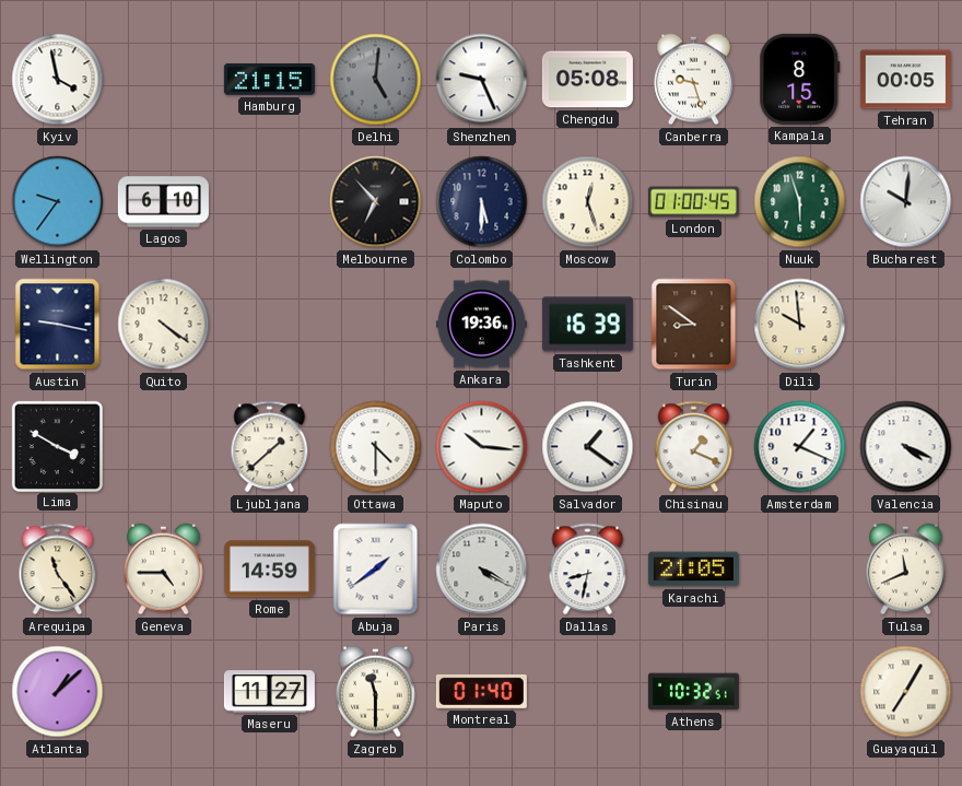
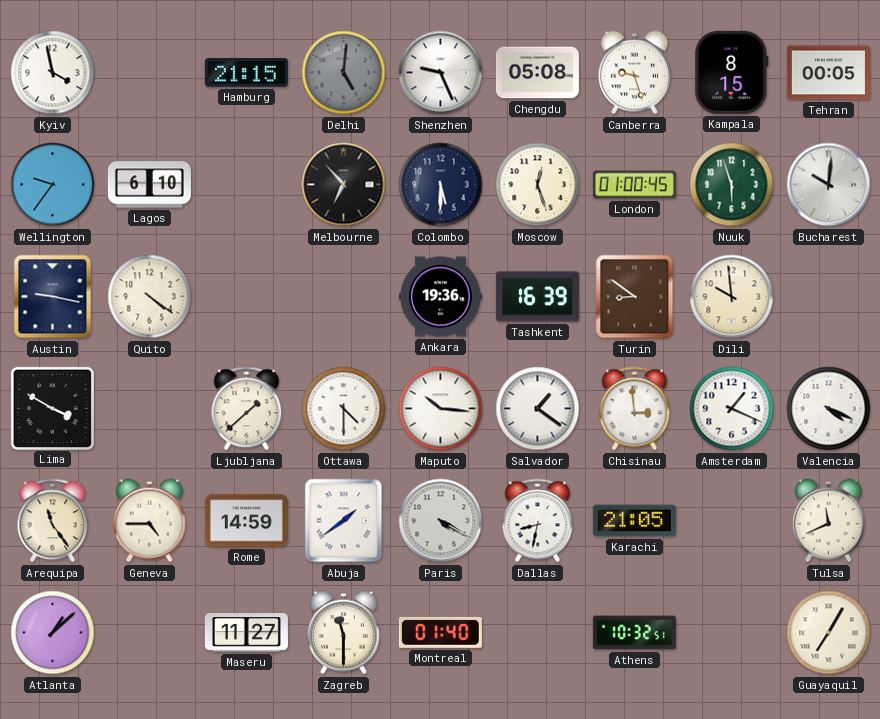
Chisinau: 1:19 -> 2:59 (635, 409)
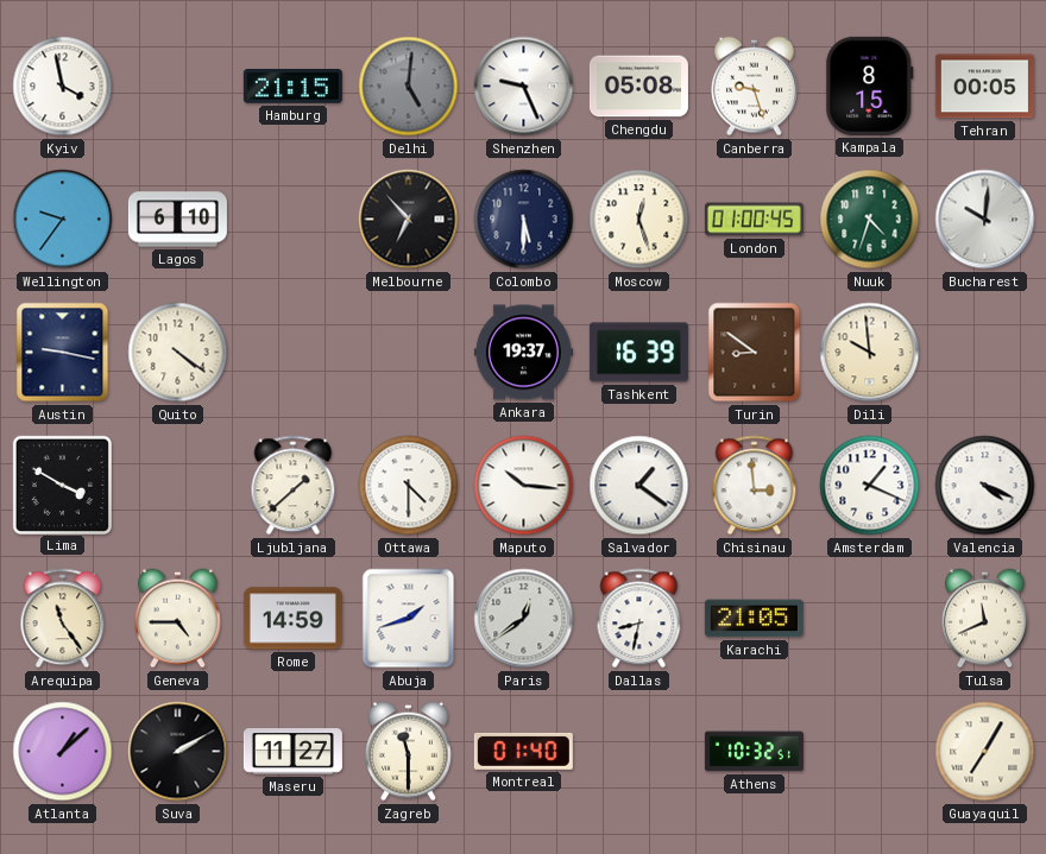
Nuuk: 5:57 -> 4:33 (870, 220)
Ankara: 19:36 -> 19:37 (523, 353)
Abuja: 1:39 -> 1:42 (409, 619)
Paris: 4:20 -> 12:39 (524, 619)
Suva: none -> 2:10 (178, 752)
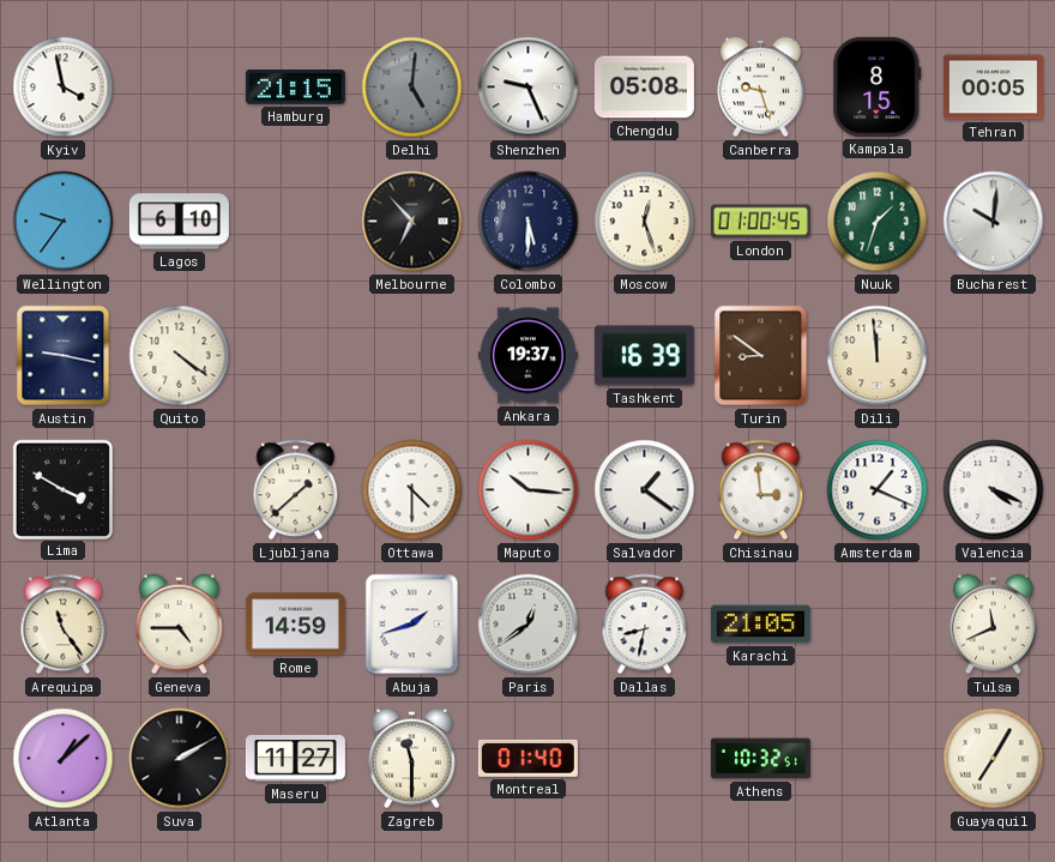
Nuuk: 4:33 -> 1:33 (878, 222)
Dili: 9:59 -> 11:59 (878, 356)
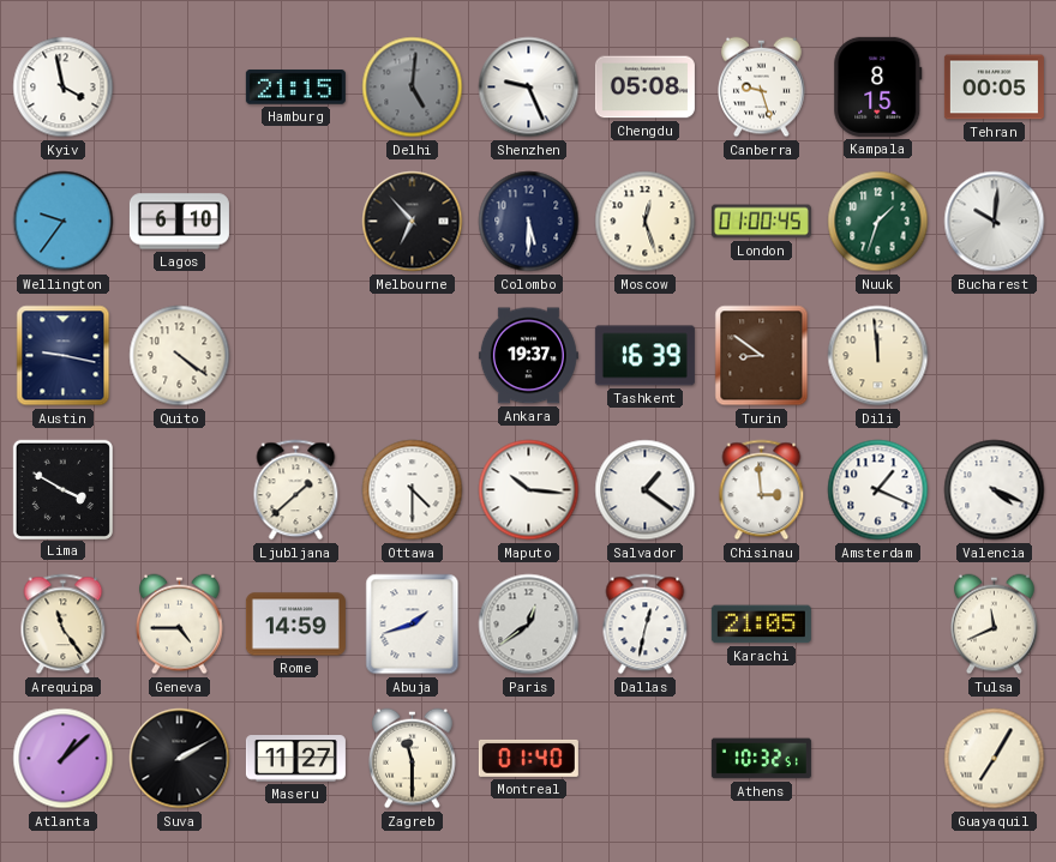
Dallas: 8:32 -> 12:32 (646, 625)
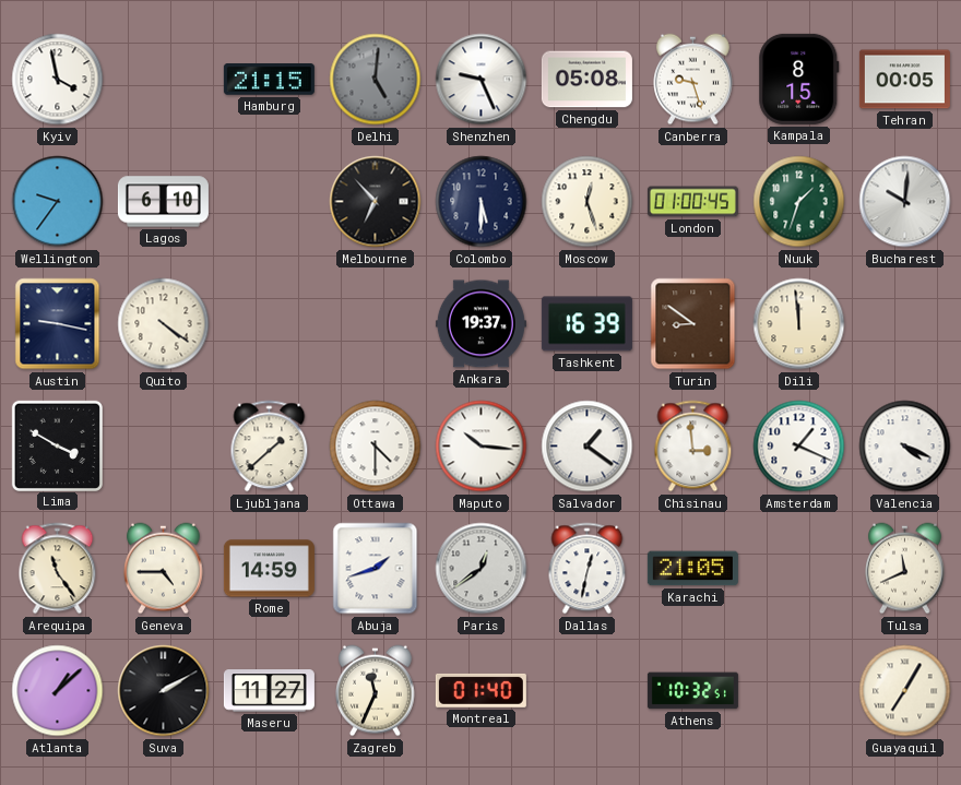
Zagreb: 11:30 -> 11:34 (376, 691)
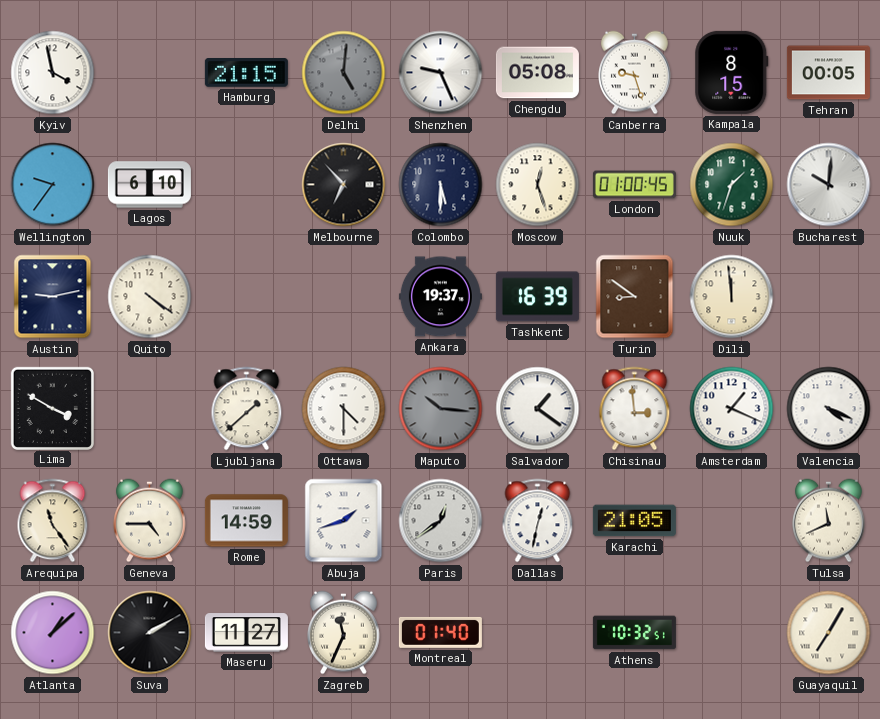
Austin: 9:17 -> 9:13 (53, 297)
Maputo dial: white -> grey (441, 409)
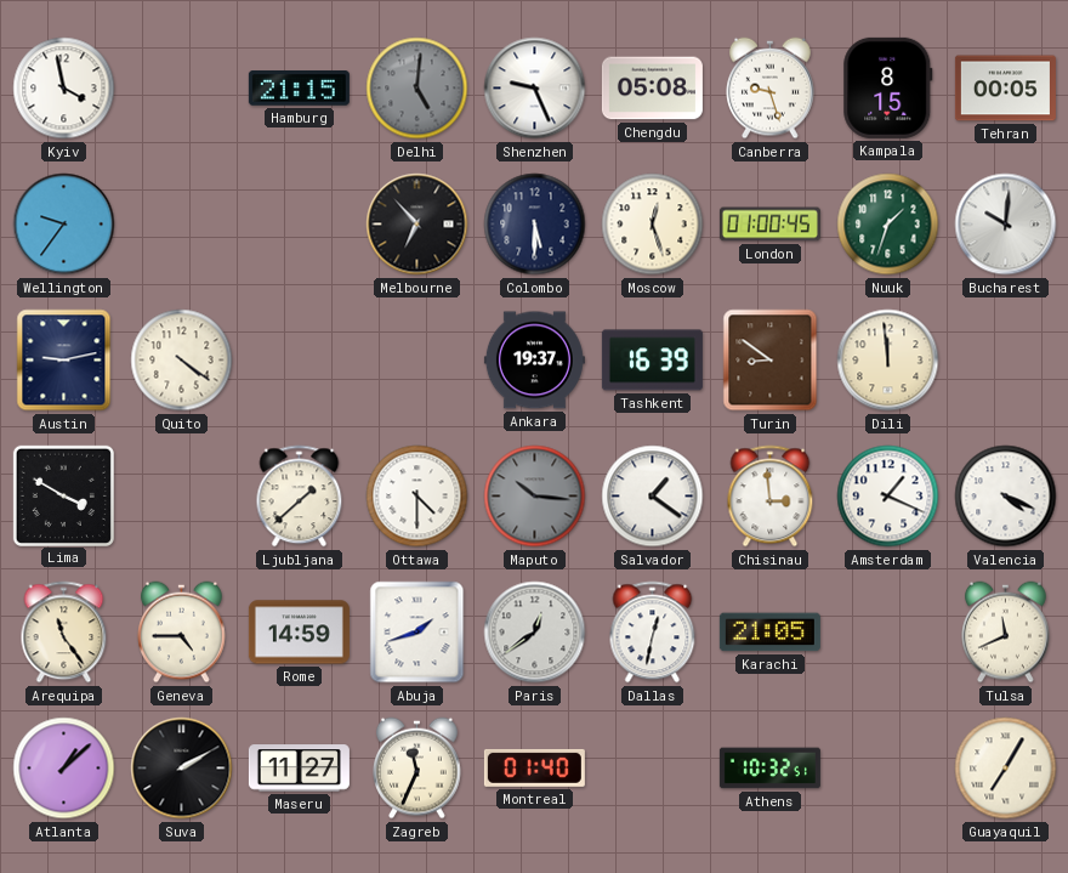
Lagos: 6:10 -> none (149, 185)
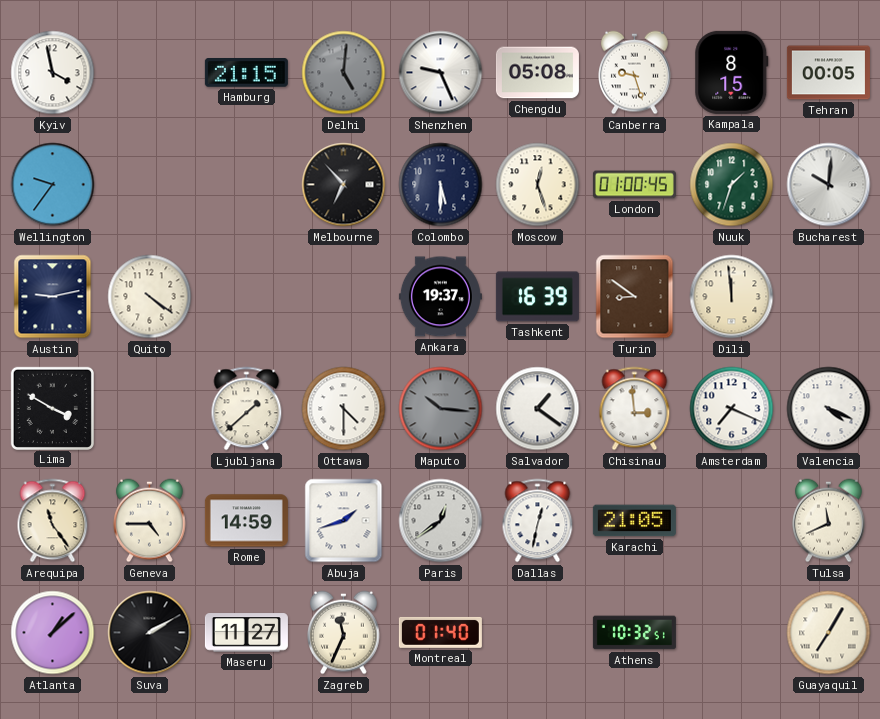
Amsterdam: 1:19 -> 7:19 (732, 409)
